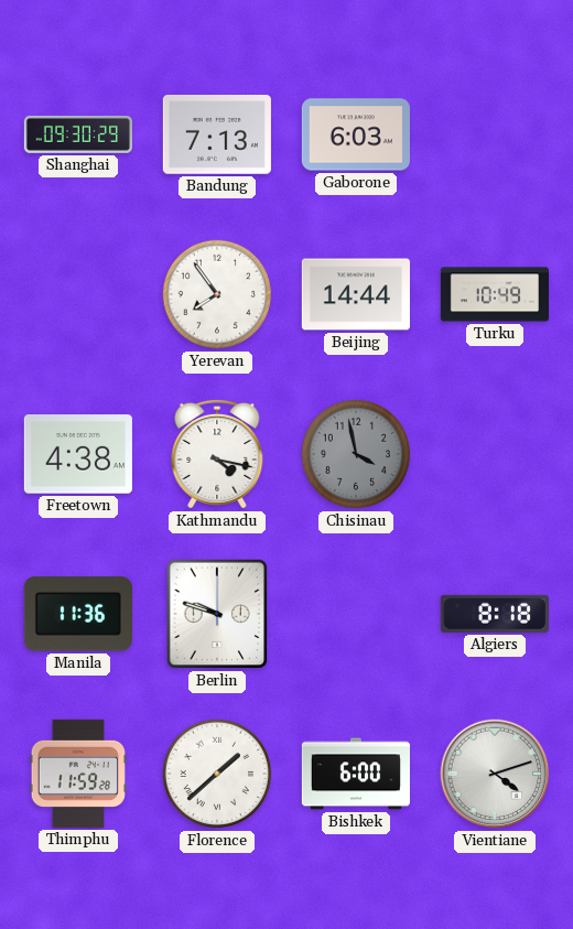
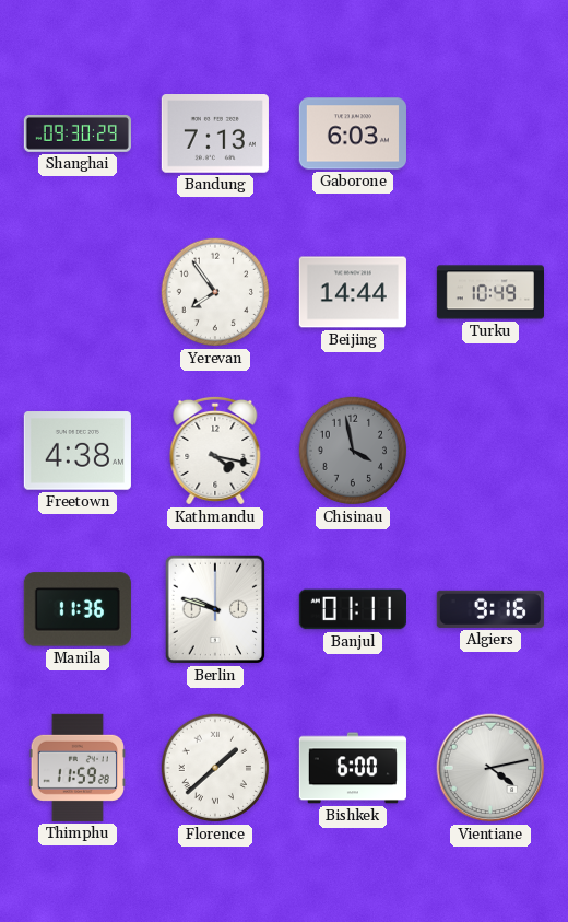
Banjul: none -> 01:11 (353, 609)
Algiers: 8:18 -> 9:16 (490, 609)
Vientiane: 4:12 -> 4:13 (490, 768)
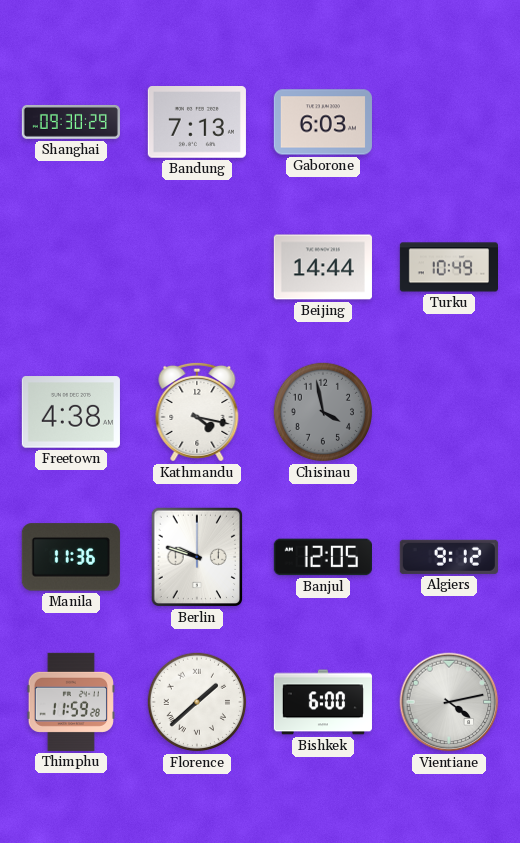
Yerevan: 7:54 -> none (215, 292)
Banjul: 01:11 -> 12:05 (323, 557)
Algiers: 9:16 -> 9:12 (449, 557)
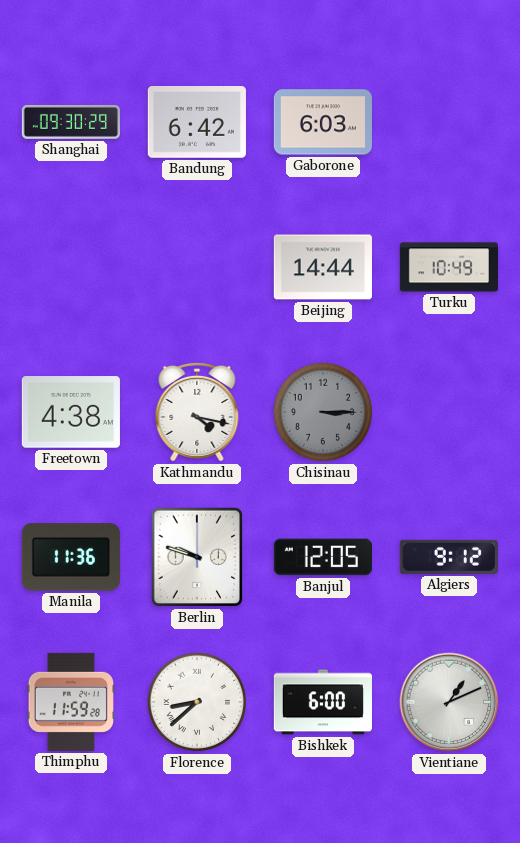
Bandung: 7:13 -> 6:42 (197, 123)
Chisinau: 3:58 -> 3:15 (323, 412)
Florence: 1:38 -> 8:38 (197, 702)
Vientiane: 4:13 -> 1:11 (449, 702)
